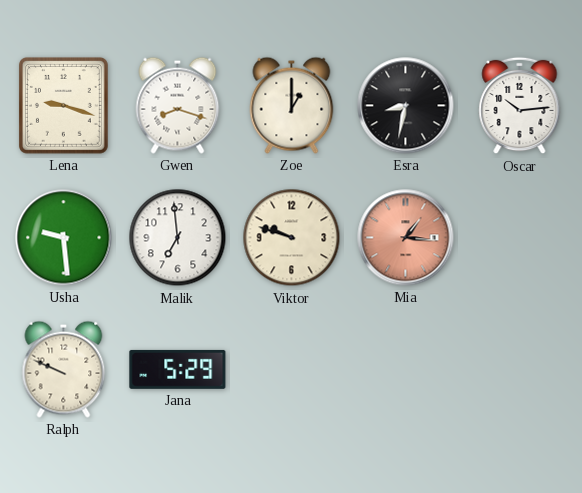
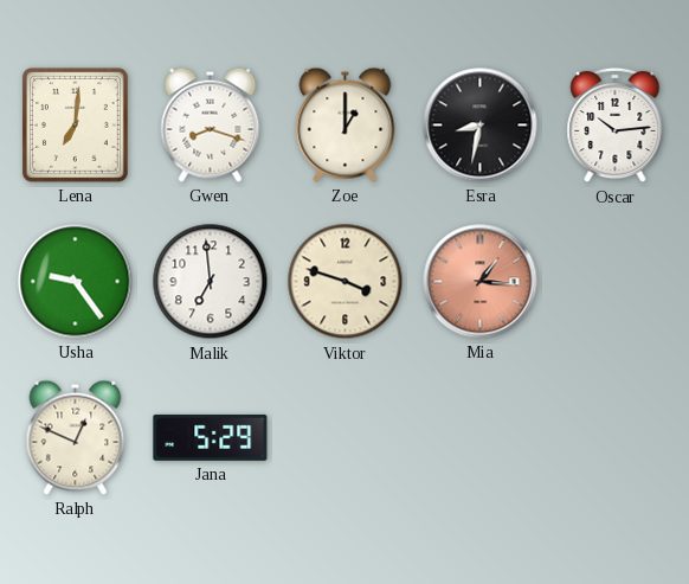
Lena: 9:18 -> 7:01 (75, 124)
Usha: 9:29 -> 9:24 (76, 282)
Viktor: 9:48 -> 3:48 (346, 282)
Ralph: 9:49 -> 12:49 (76, 437)
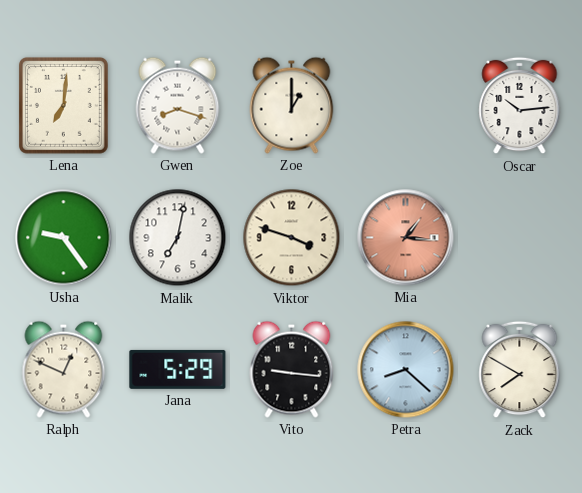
Esra: 8:32 -> none (481, 126)
Malik: 6:59 -> 7:02 (178, 238)
Vito: none -> 9:16 (292, 369)
Petra: none -> 8:22 (406, 370)
Zack: none -> 7:50 (520, 370)
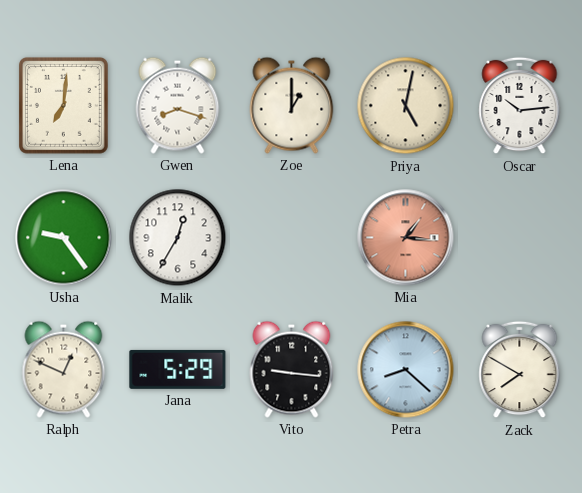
Priya: none -> 5:02 (406, 106)
Malik: 7:02 -> 12:35 (178, 238)
Viktor: 3:48 -> none (292, 238)
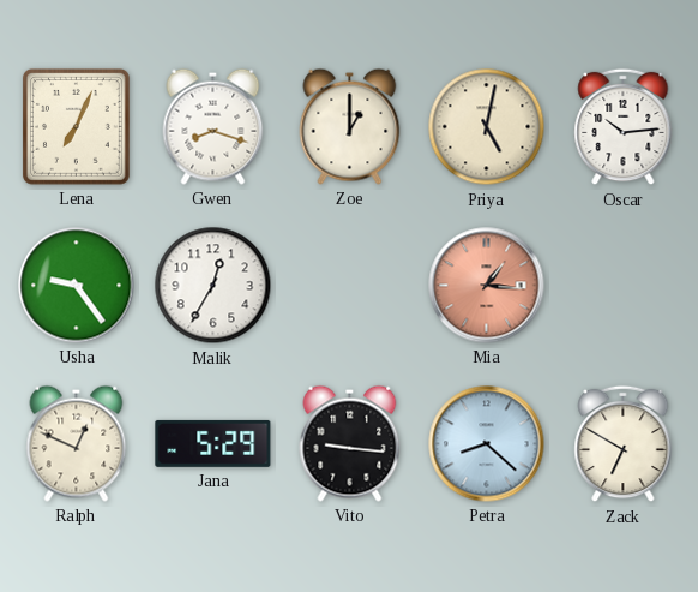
Lena: 7:01 -> 7:04 (76, 126)
Zack: 7:50 -> 6:50 (624, 444)
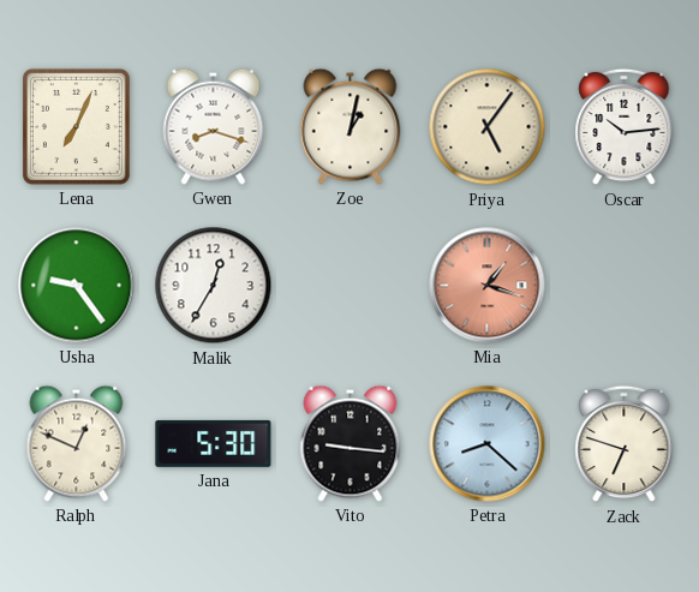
Zoe: 1:00 -> 1:02 (351, 126)
Priya: 5:02 -> 5:06 (488, 127)
Mia: 1:16 -> 1:18 (488, 286)
Jana: 5:29 -> 5:30 (214, 443)
Zack: 6:50 -> 6:48 (625, 444)
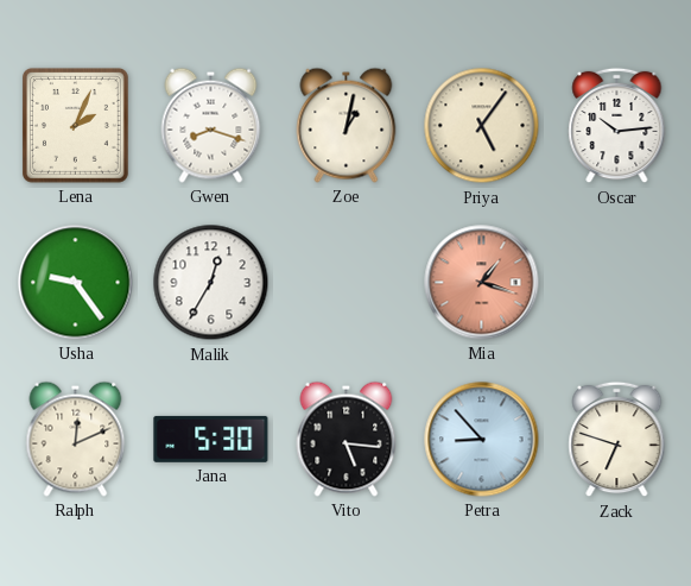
Lena: 7:04 -> 2:04 (75, 125)
Ralph: 12:49 -> 12:11 (76, 439)
Vito: 9:16 -> 5:16 (347, 439)
Petra: 8:22 -> 8:53 (482, 440)
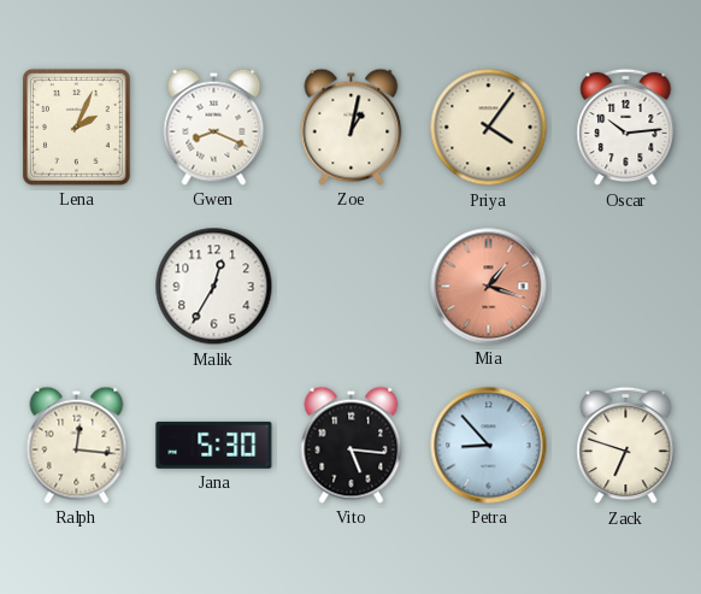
Gwen: 8:18 -> 8:19 (214, 127)
Priya: 5:06 -> 4:06 (489, 128)
Usha: 9:24 -> none (76, 283)
Ralph: 12:11 -> 12:16 (77, 445)
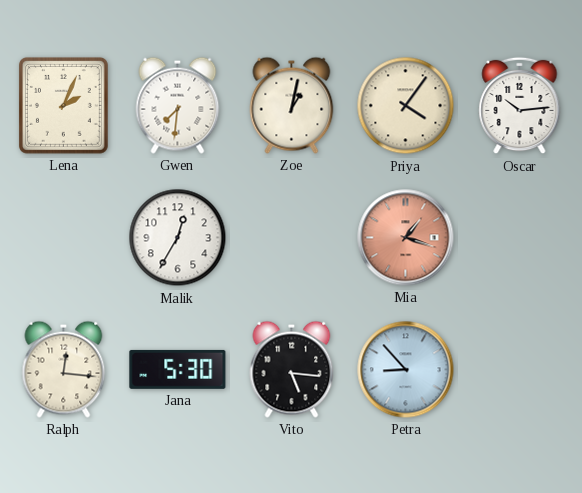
Gwen: 8:19 -> 7:31 (178, 105)
Zack: 6:48 -> none (626, 446)
